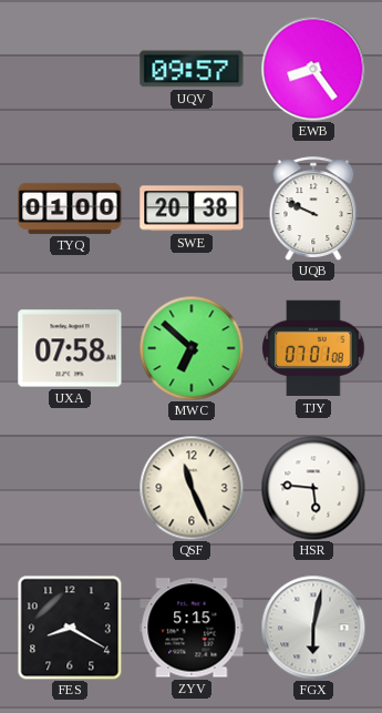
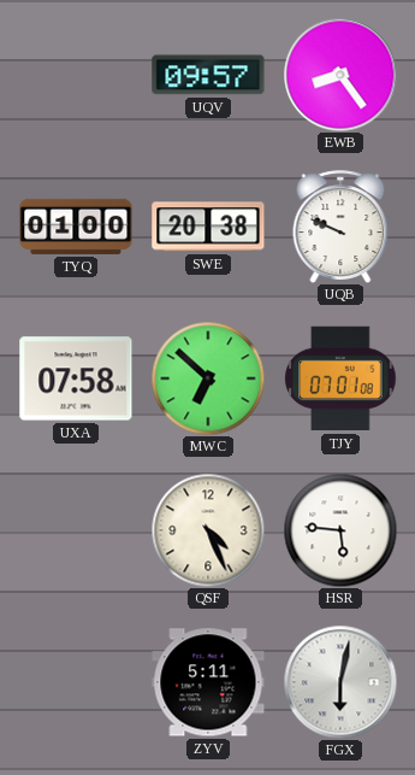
QSF: 11:26 -> 4:26 (208, 530)
FES: 8:20 -> none (70, 628)
ZYV: 5:15 -> 5:11 (208, 682)
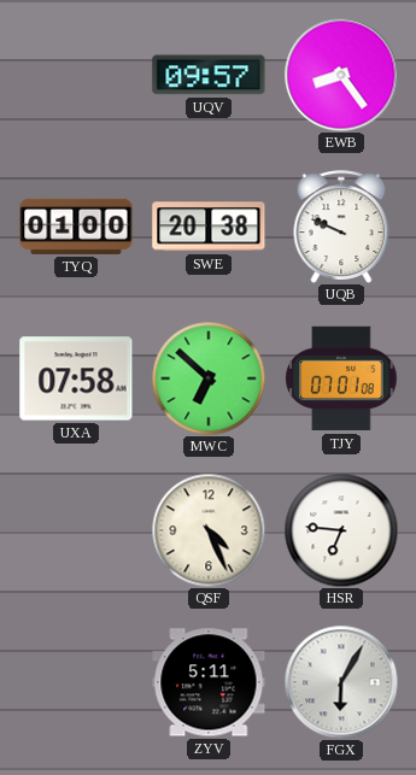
HSR: 5:46 -> 6:46 (341, 530)
FGX: 6:02 -> 6:05 (341, 682)
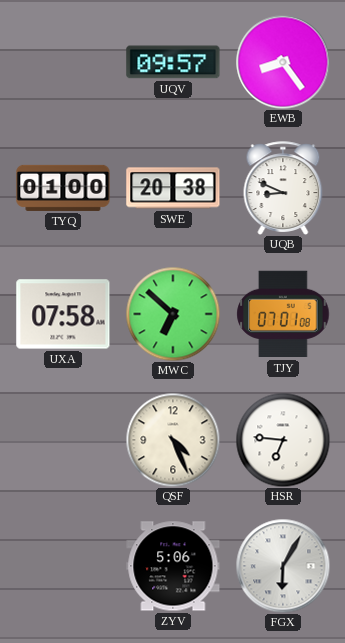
UQB: 9:49 -> 8:49 (283, 188)
ZYV: 5:11 -> 5:06 (173, 566)
